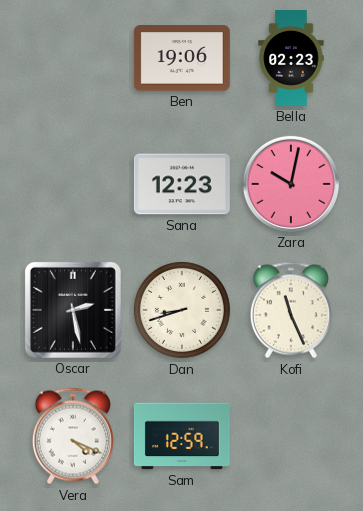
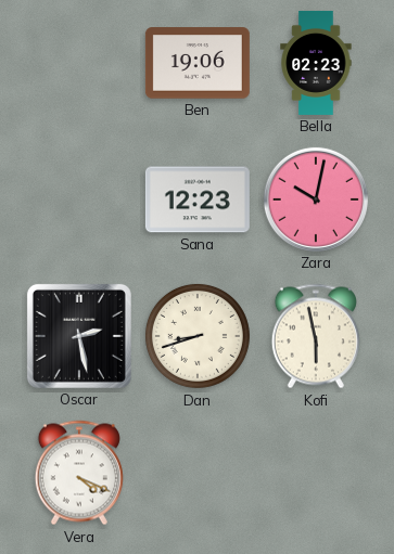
Kofi: 11:26 -> 5:58 (316, 336)
Sam: 12:59 -> none (182, 436)
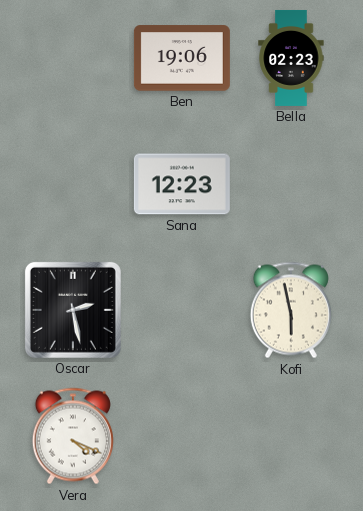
Zara: 10:02 -> none (316, 199)
Dan: 8:42 -> none (198, 336)
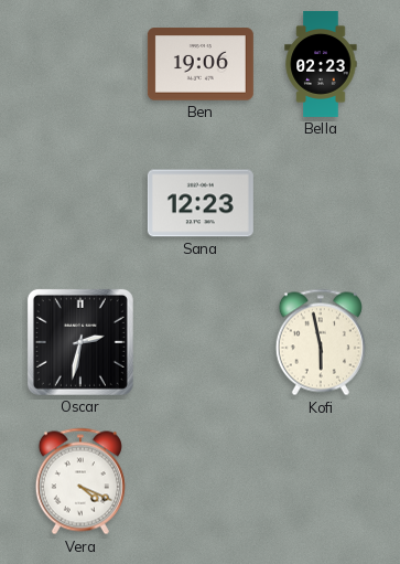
Oscar: 2:28 -> 2:32 (80, 342)
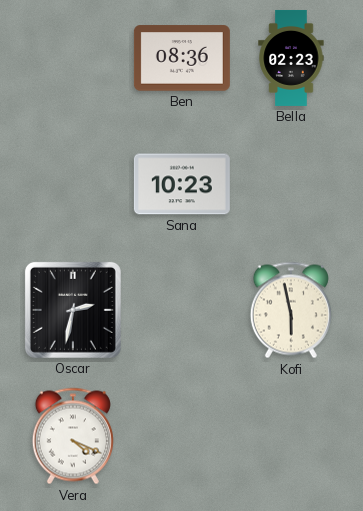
Ben: 19:06 -> 08:36 (182, 58)
Sana: 12:23 -> 10:23 (182, 184)
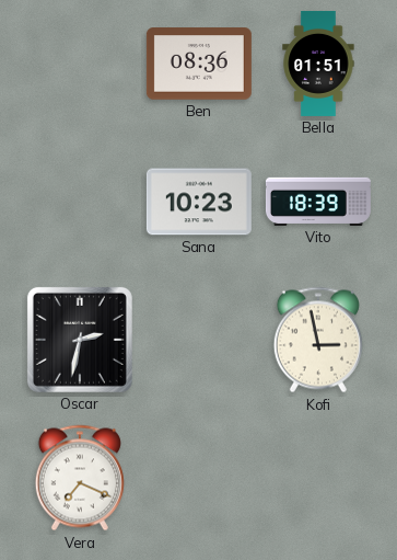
Bella: 02:23 -> 01:51 (318, 64)
Vito: none -> 18:39 (318, 202)
Kofi: 5:58 -> 2:58 (318, 340)
Vera: 4:19 -> 7:19 (80, 478)
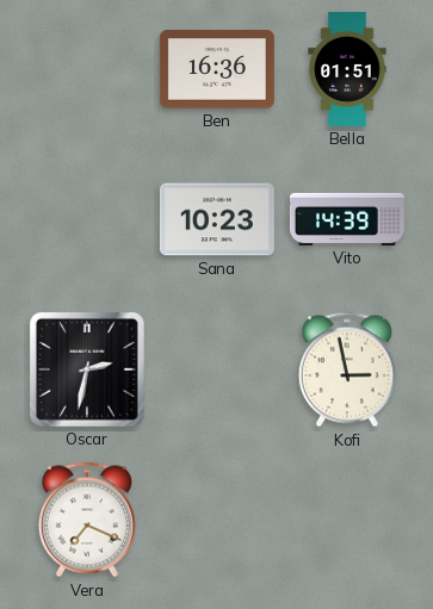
Ben: 08:36 -> 16:36 (217, 69)
Vito: 18:39 -> 14:39 (347, 219)
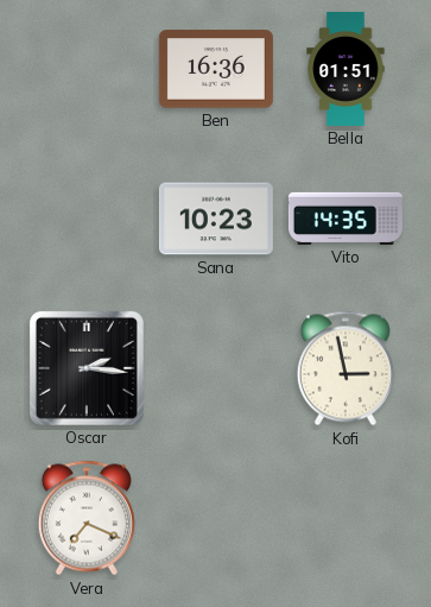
Vito: 14:39 -> 14:35 (346, 219)
Oscar: 2:32 -> 2:16 (87, 368)
